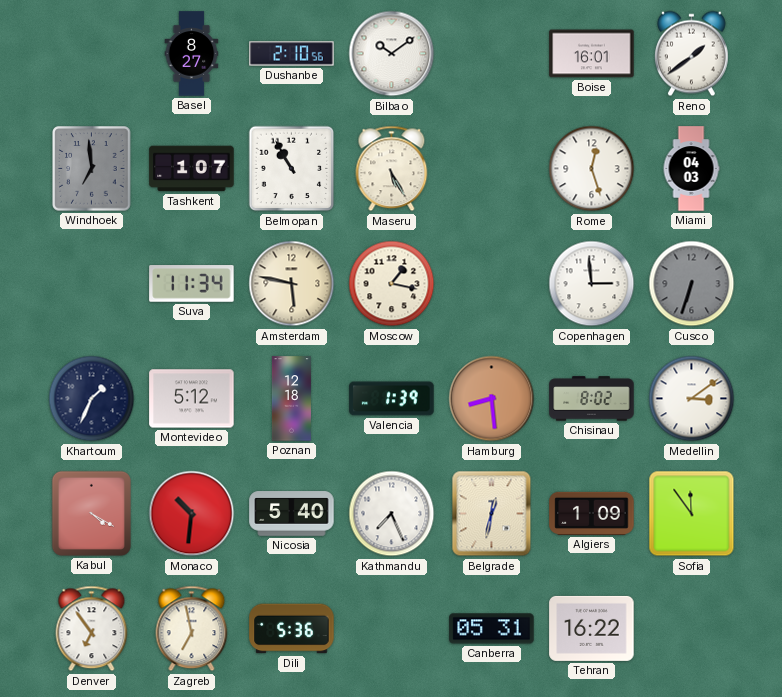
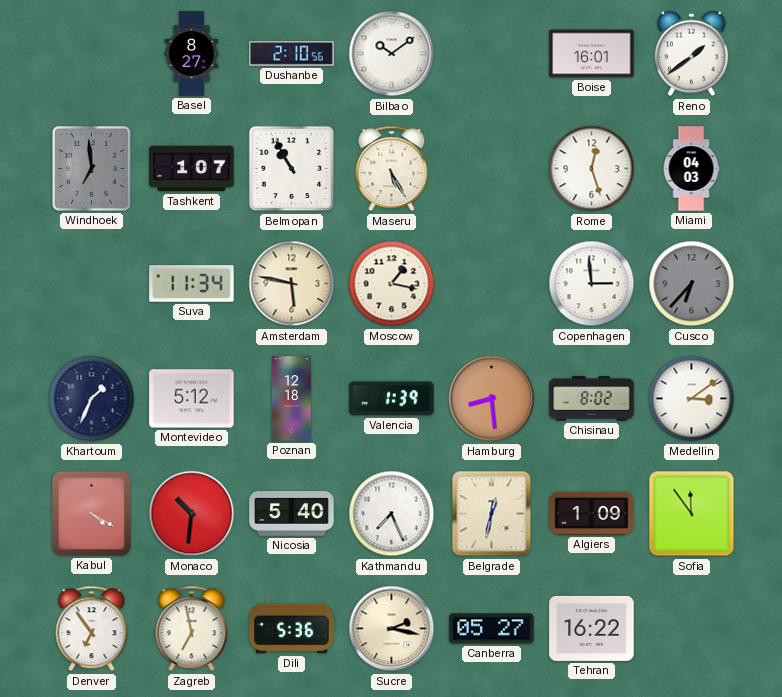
Cusco: 6:33 -> 6:37 (692, 284)
Sucre: none -> 2:17 (392, 629)
Canberra: 05:31 -> 05:27 (492, 629)
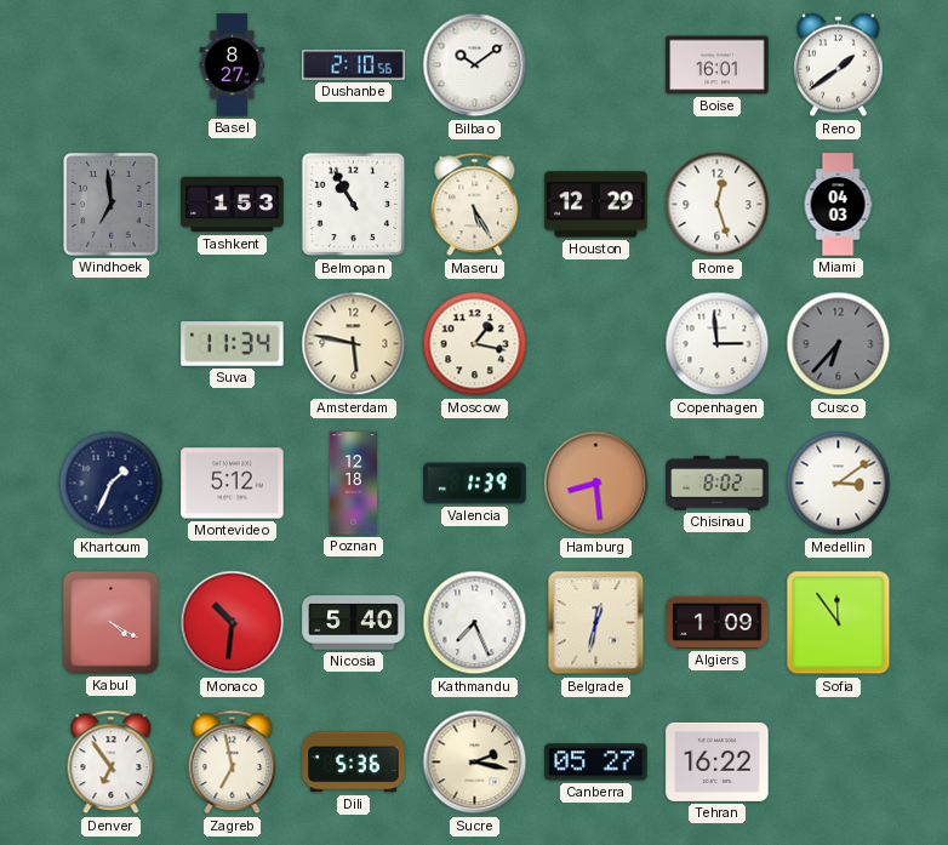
Tashkent: 1:07 -> 1:53 (233, 205)
Houston: none -> 12:29 (596, 205)
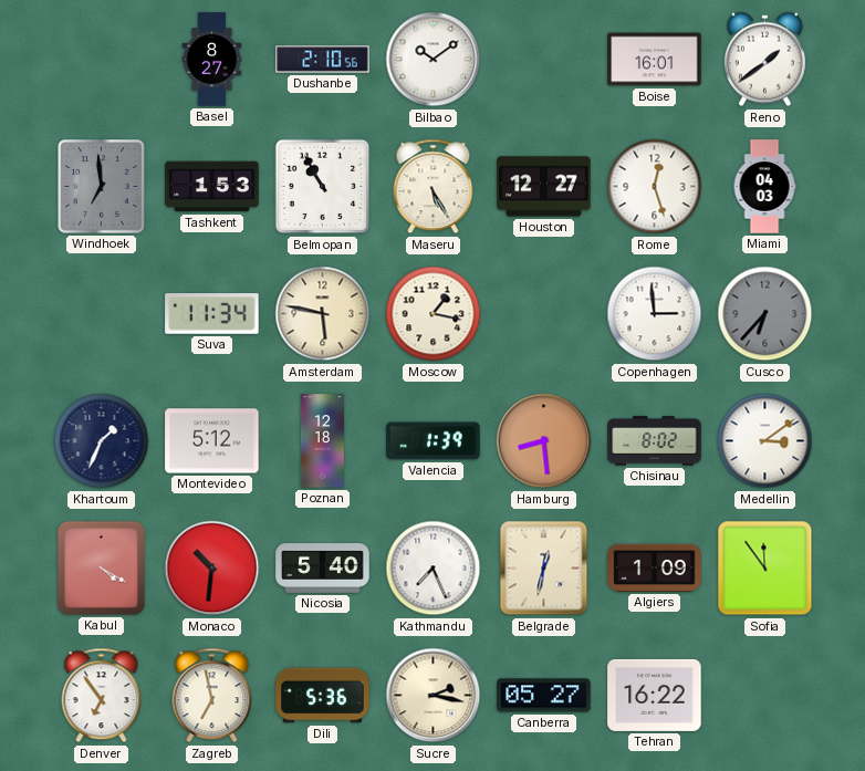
Houston: 12:29 -> 12:27 (544, 187)
